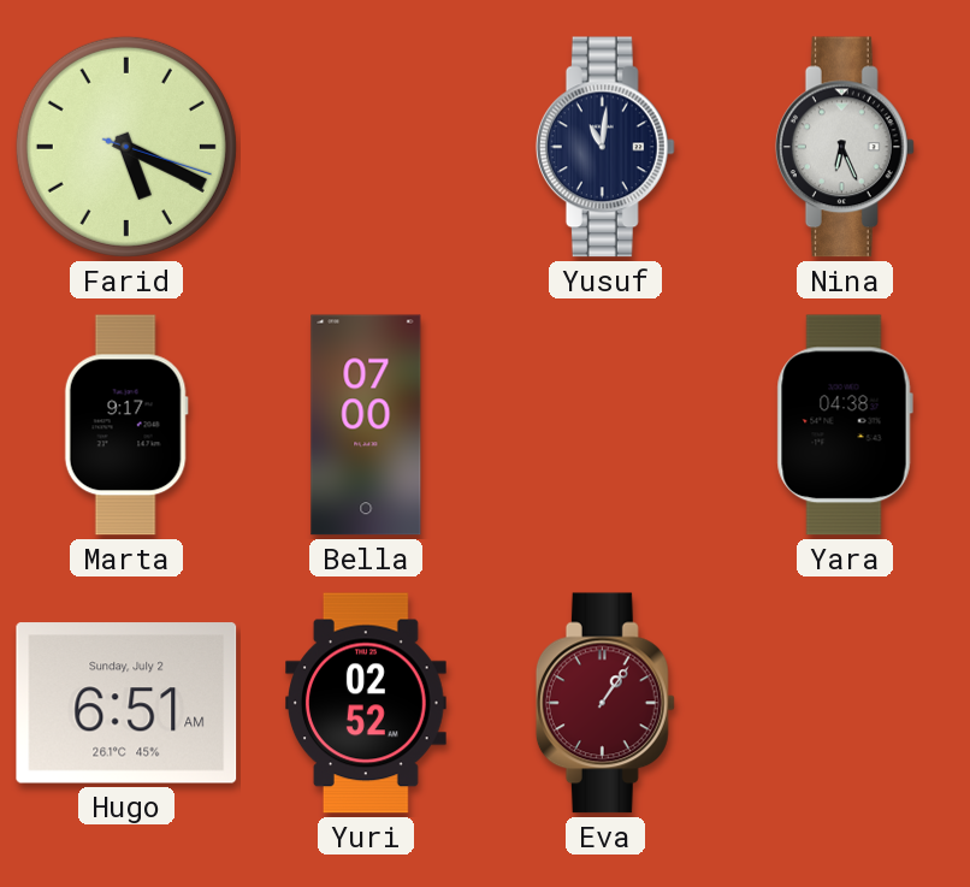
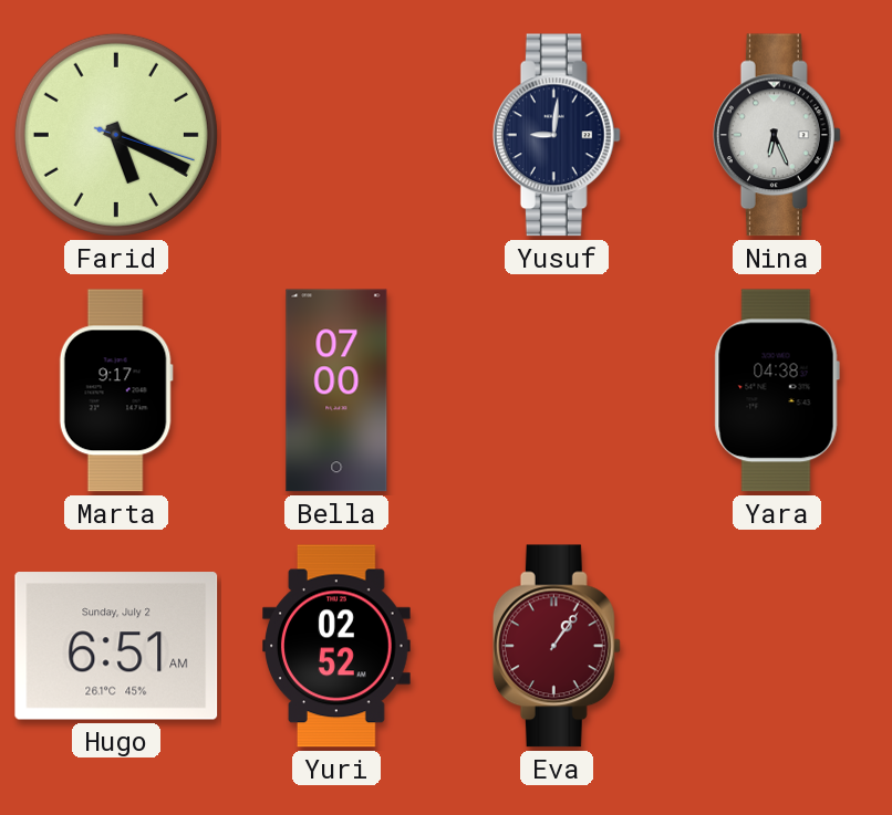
Yusuf: 11:01 -> 9:01 (557, 135)
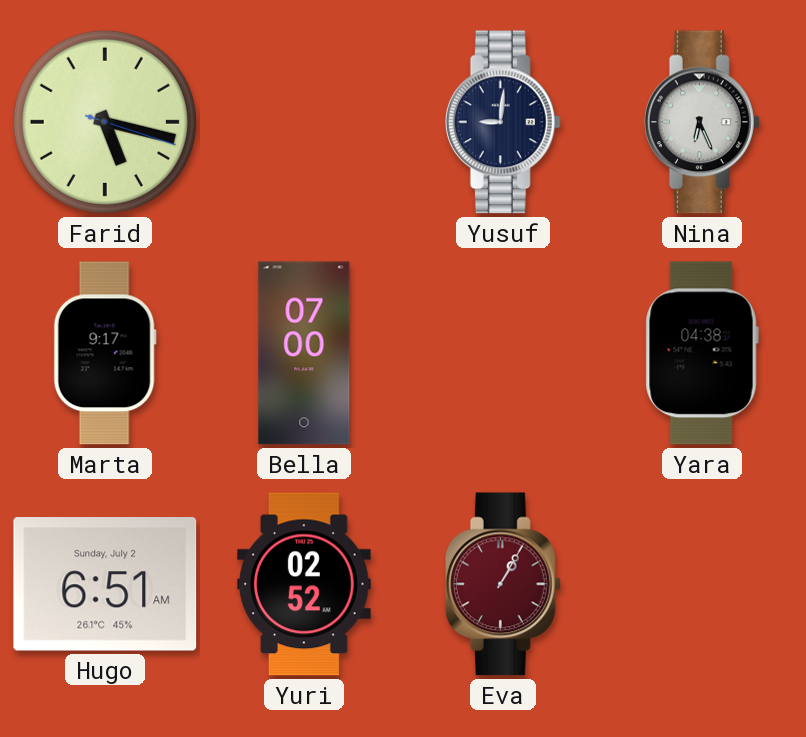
Farid: 5:19 -> 5:17 (105, 122)
Eva: 1:06 -> 1:05 (503, 584)
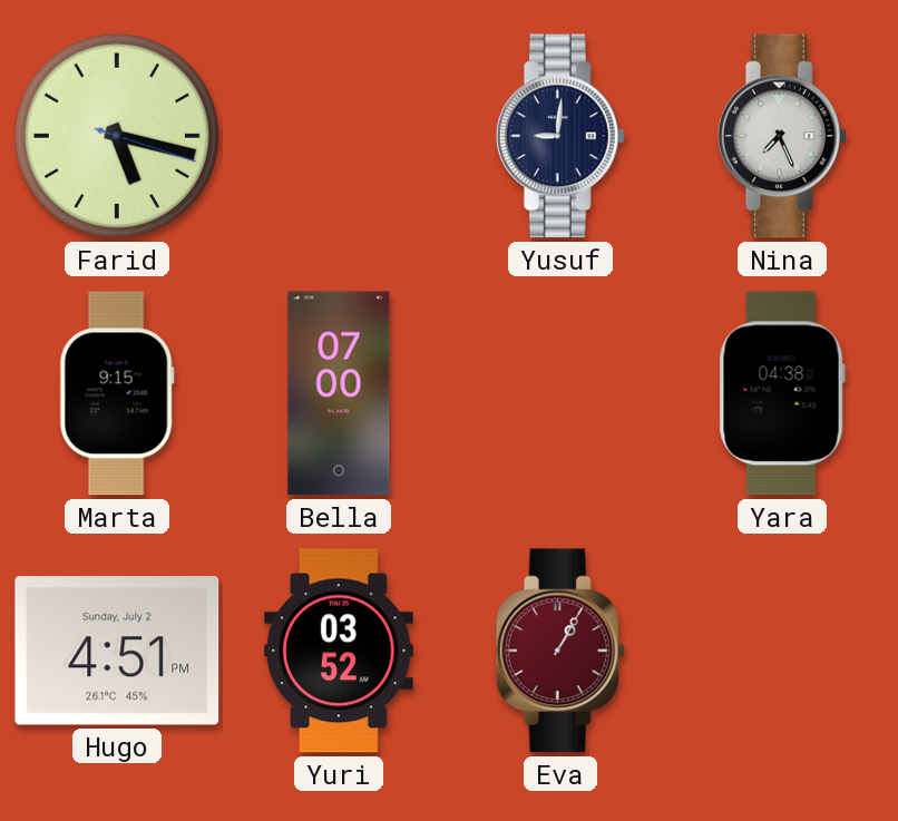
Nina: 6:26 -> 7:26 (782, 136)
Marta: 9:17 -> 9:15 (117, 393)
Hugo: 6:51 -> 4:51 (117, 651)
Yuri: 02:52 -> 03:52 (340, 651)
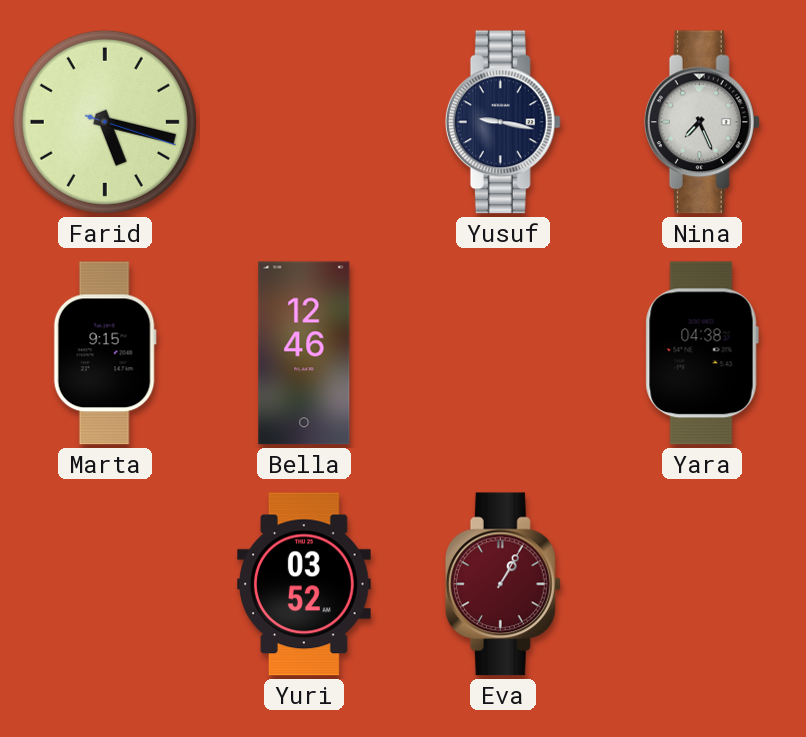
Yusuf: 9:01 -> 9:17 (503, 122)
Bella: 07:00 -> 12:46 (304, 353)
Hugo: 4:51 -> none (117, 651)
